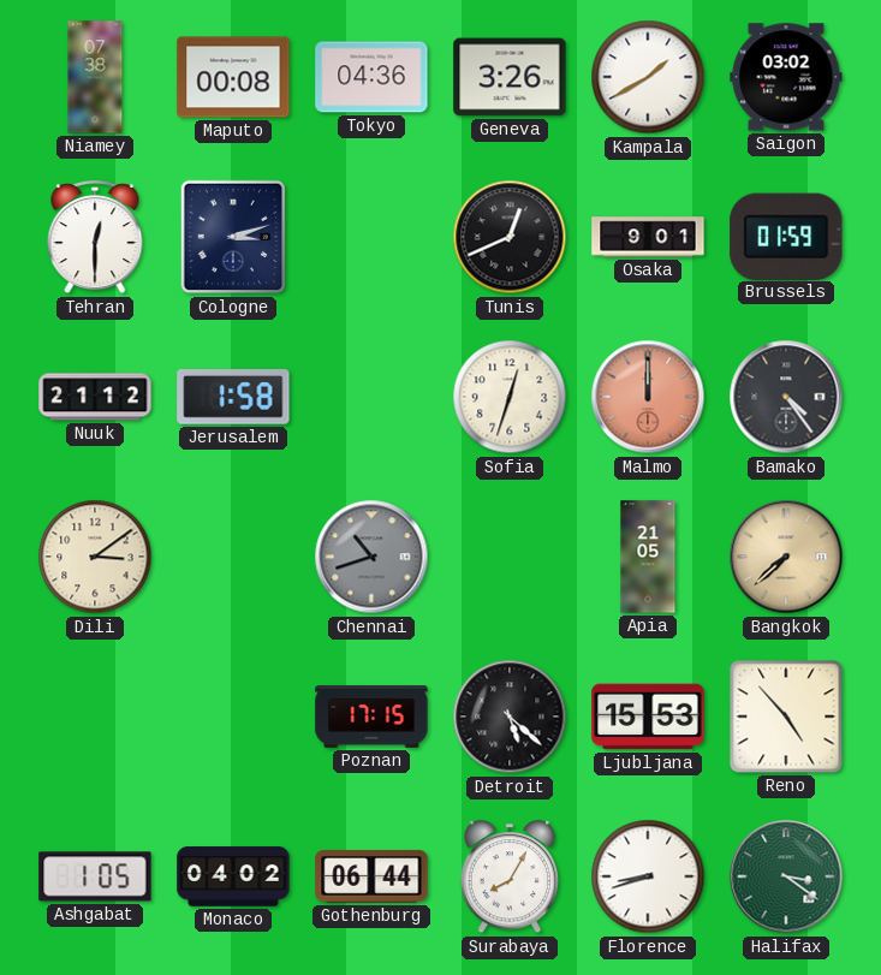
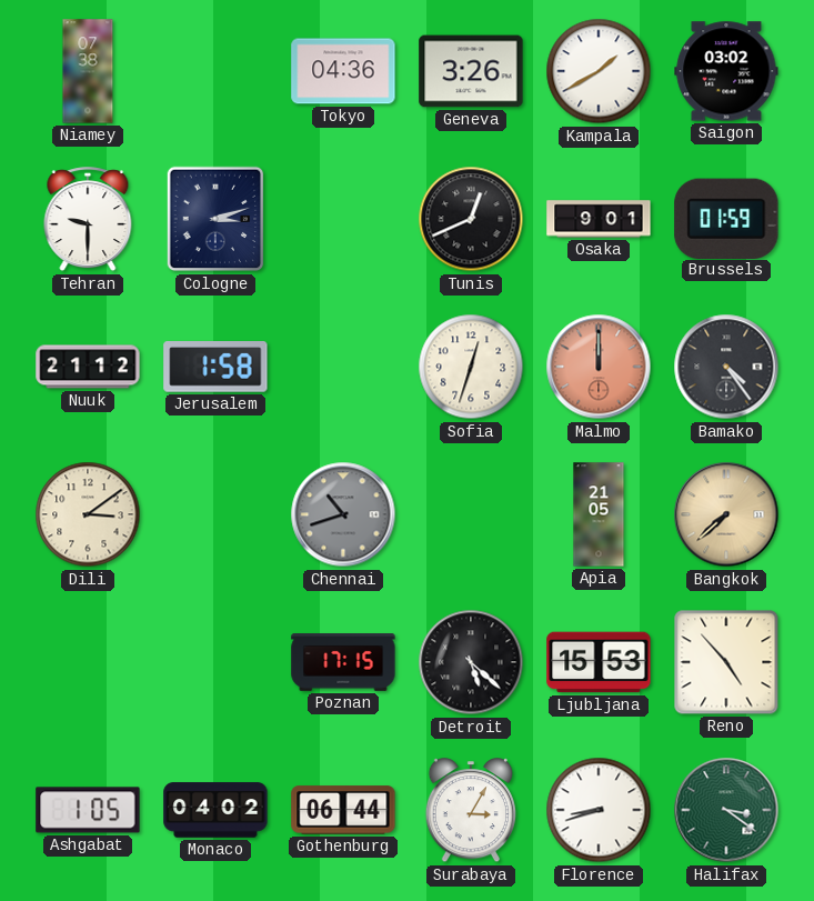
Maputo: 00:08 -> none (233, 77)
Tehran: 12:30 -> 9:30 (88, 220)
Surabaya: 8:05 -> 3:05 (470, 811)
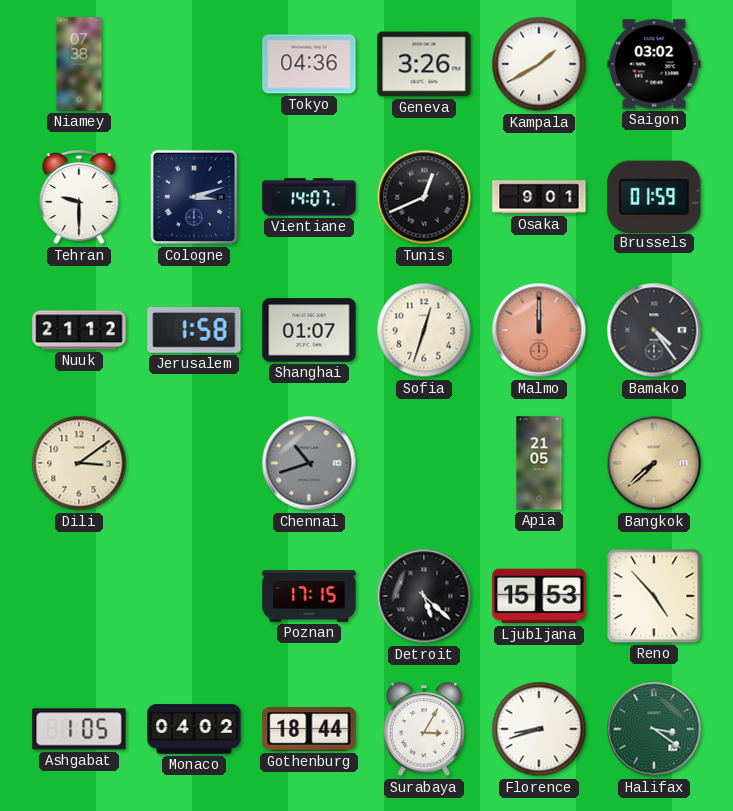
Vientiane: none -> 14:07 (309, 197)
Shanghai: none -> 01:07 (309, 330)
Gothenburg: 06:44 -> 18:44 (309, 729)
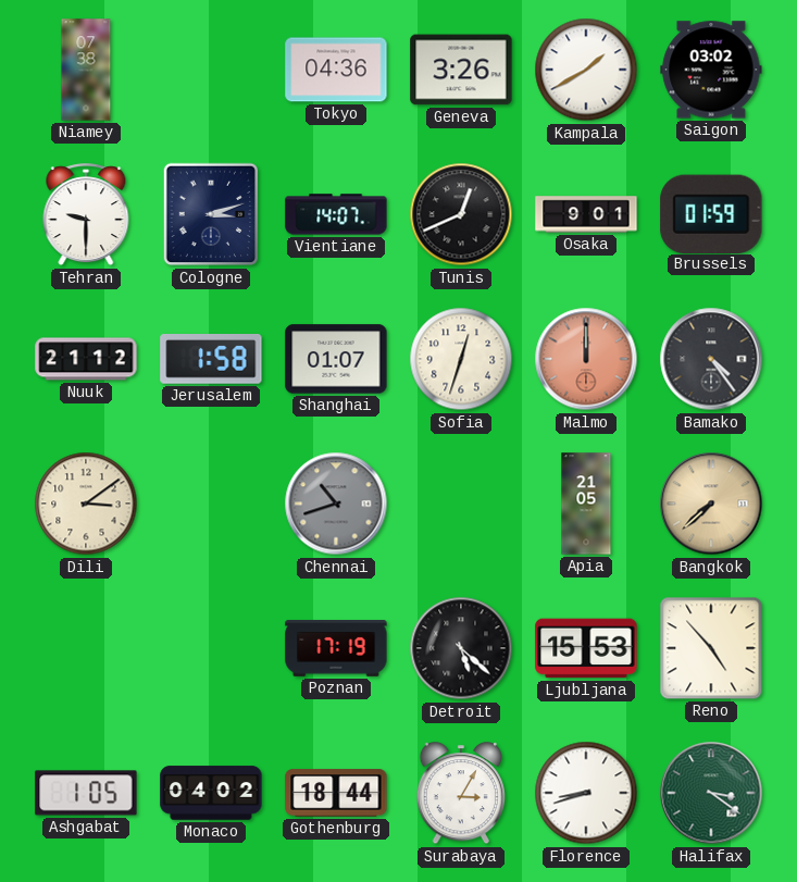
Poznan: 17:15 -> 17:19 (336, 649)
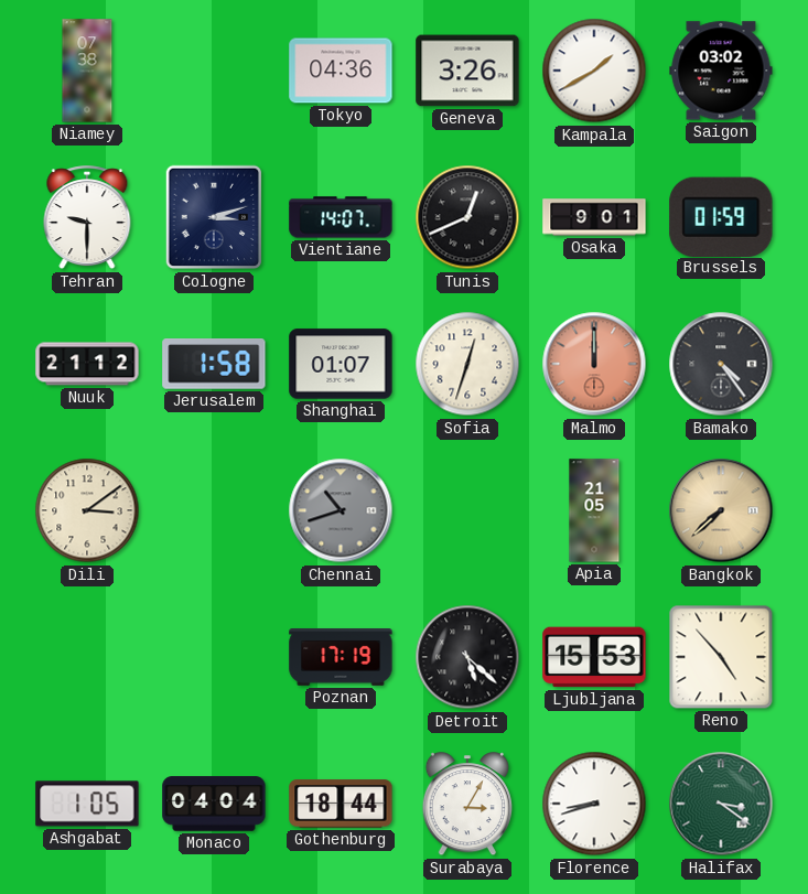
Monaco: 04:02 -> 04:04 (214, 804)
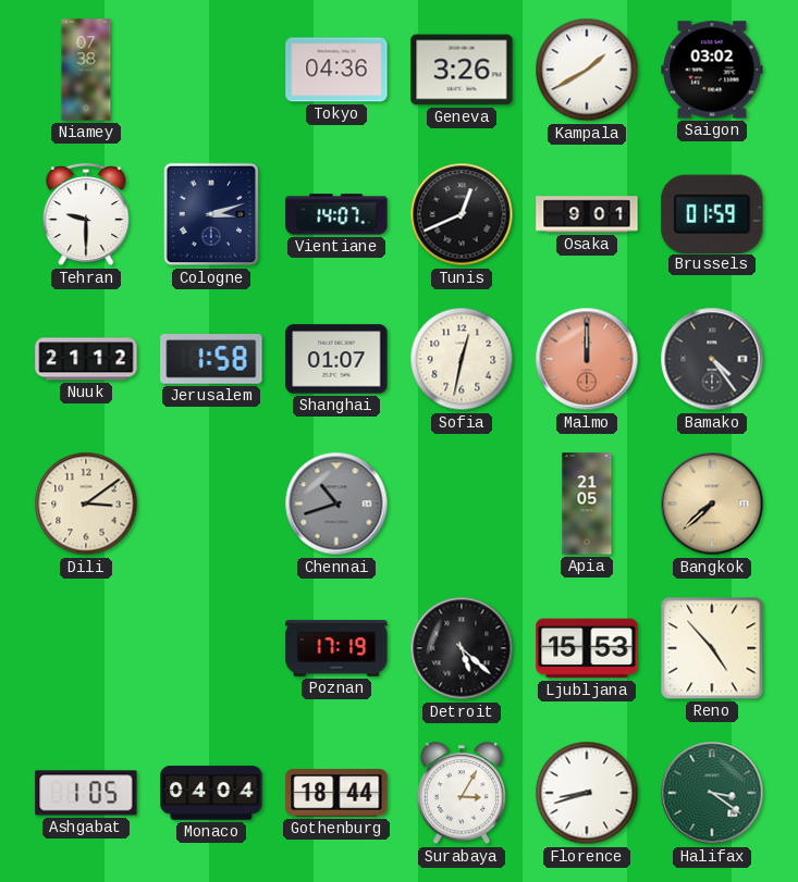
Sofia: 12:33 -> 12:32 (462, 359)
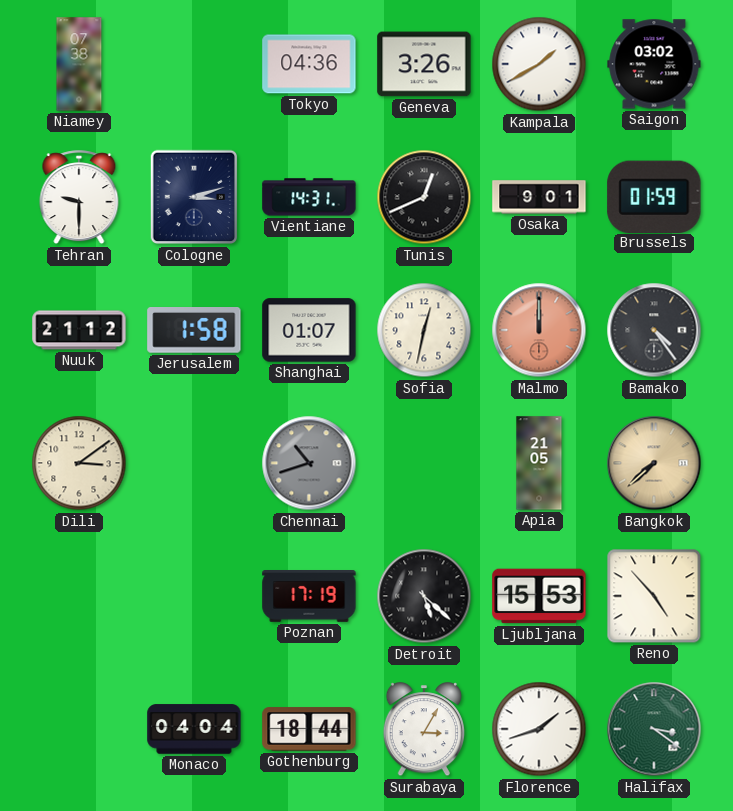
Vientiane: 14:07 -> 14:31 (309, 197)
Ashgabat: 1:05 -> none (86, 793)
Florence: 8:42 -> 1:42 (539, 729)
